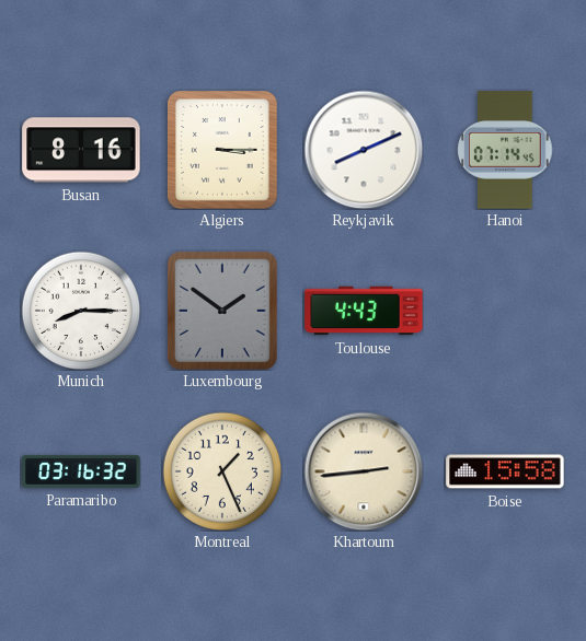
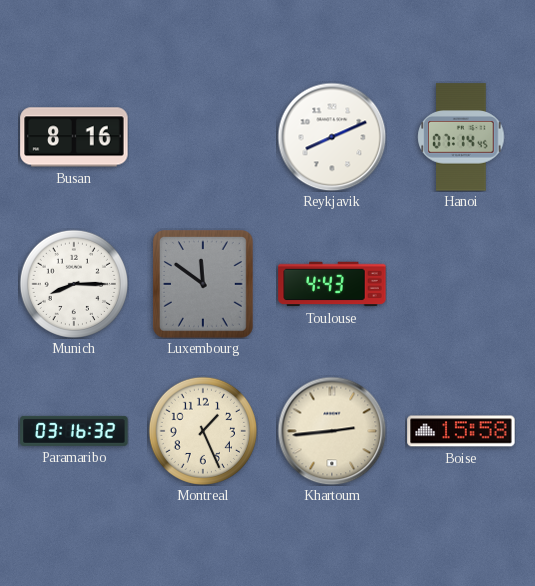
Algiers: 3:15 -> none (223, 151)
Luxembourg: 1:51 -> 11:51 (204, 285)
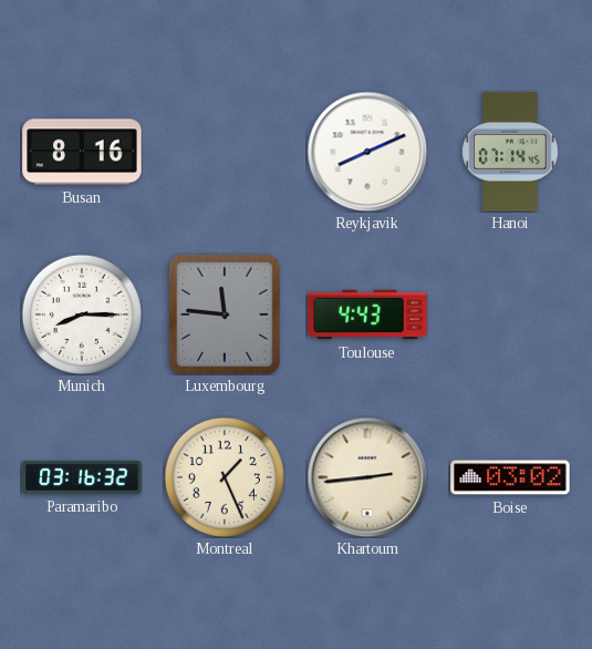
Luxembourg: 11:51 -> 11:46 (226, 316)
Boise: 15:58 -> 03:02 (510, 477)
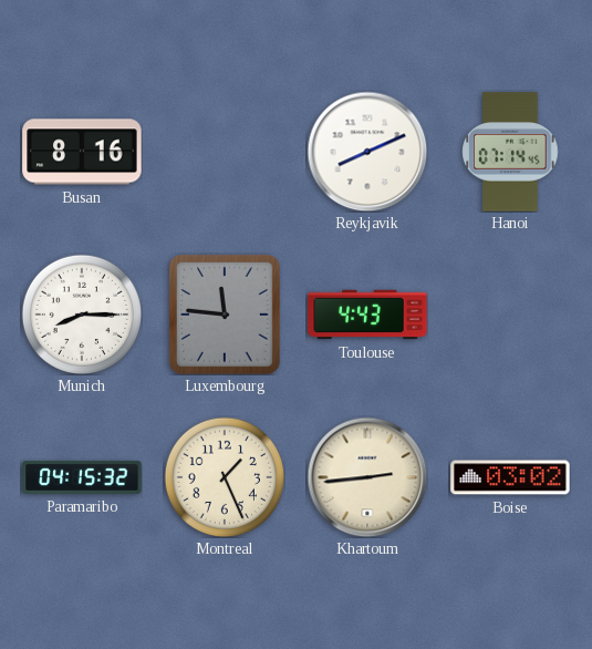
Paramaribo: 03:16 -> 04:15 (82, 477)
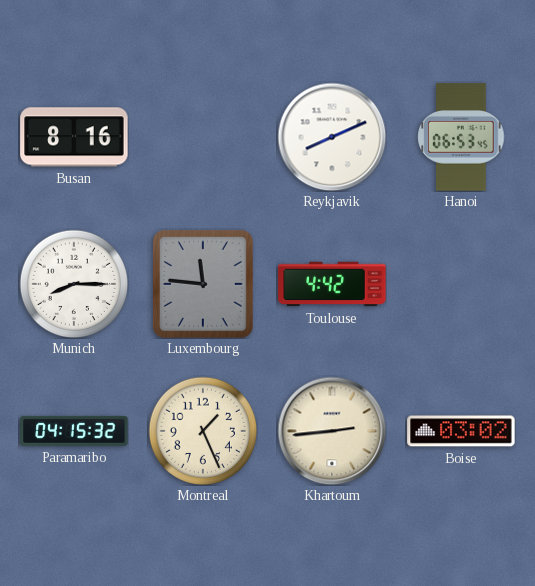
Hanoi: 07:14 -> 06:53 (461, 137)
Toulouse: 4:43 -> 4:42 (332, 284)
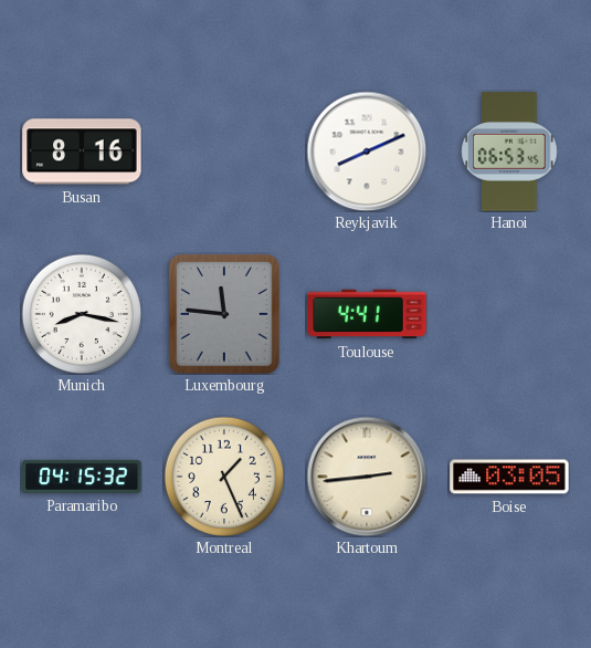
Munich: 8:15 -> 8:17 (81, 313)
Toulouse: 4:42 -> 4:41 (367, 314)
Boise: 03:02 -> 03:05 (509, 477)
